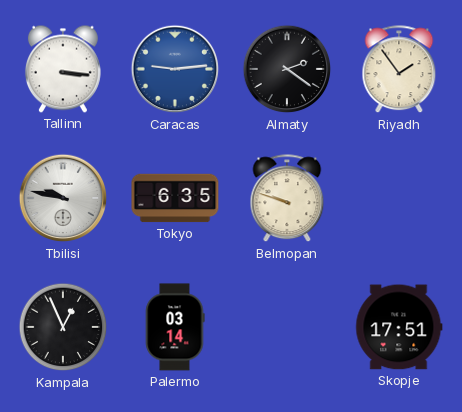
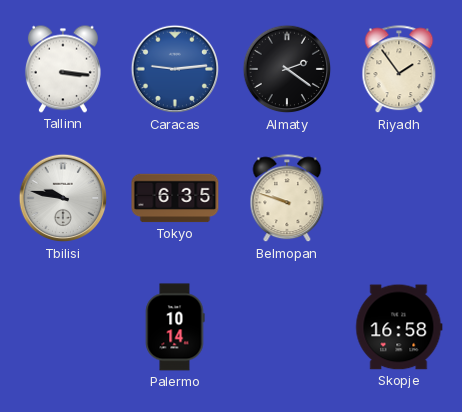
Kampala: 12:56 -> none (63, 327)
Palermo: 03:14 -> 10:14 (175, 327)
Skopje: 17:51 -> 16:58 (399, 327)
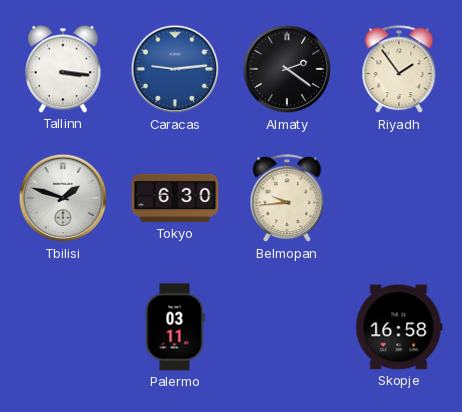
Tbilisi: 9:47 -> 1:48 (63, 198)
Tokyo: 6:35 -> 6:30 (175, 198)
Belmopan: 9:48 -> 9:44 (287, 199)
Palermo: 10:14 -> 03:11 (175, 327)
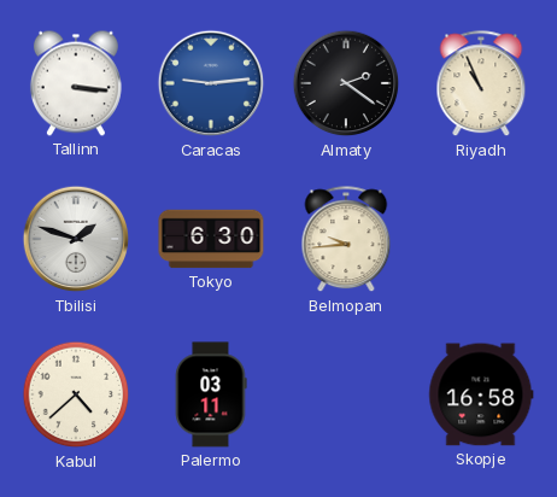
Riyadh: 1:54 -> 10:56 (481, 84)
Kabul: none -> 4:38 (76, 394)
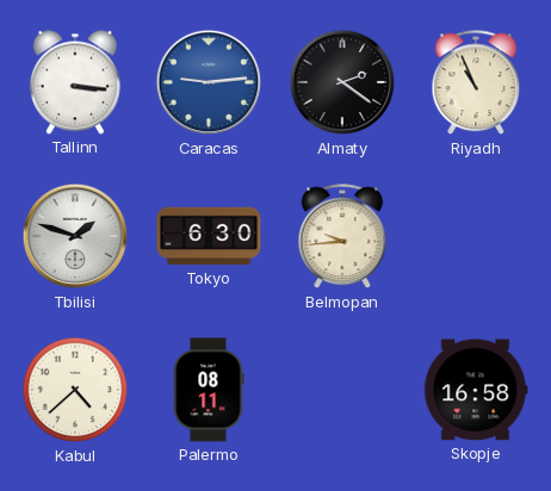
Palermo: 03:11 -> 08:11 (209, 390)
